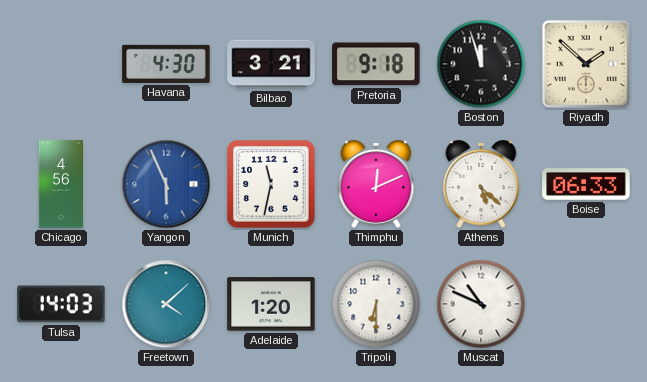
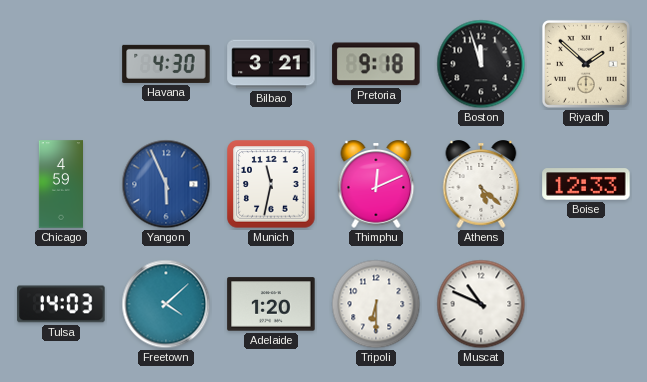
Chicago: 4:56 -> 4:59 (60, 184)
Boise: 06:33 -> 12:33 (586, 184)
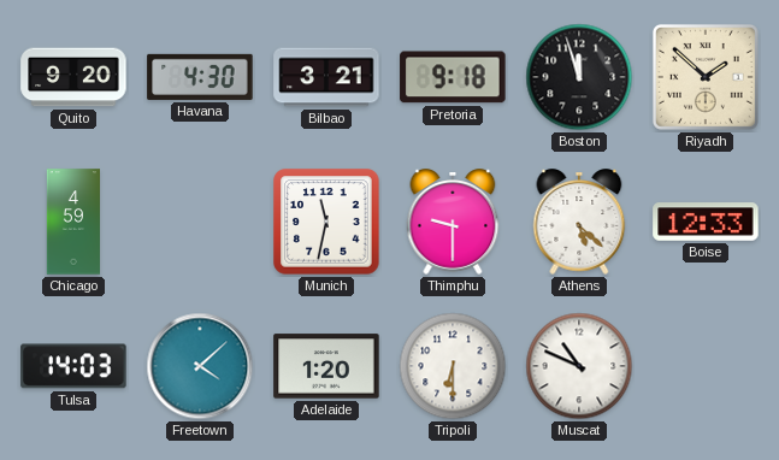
Quito: none -> 9:20 (73, 77)
Yangon: 5:56 -> none (166, 184)
Thimphu: 12:11 -> 9:30 (453, 222)
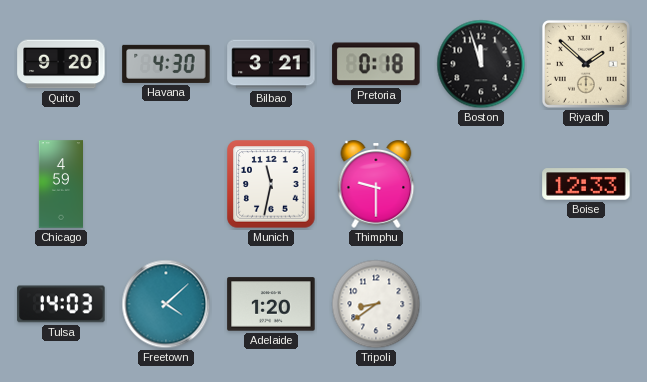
Pretoria: 9:18 -> 0:18 (376, 64)
Athens: 5:22 -> none (579, 222)
Tripoli: 6:30 -> 8:39 (376, 304)
Muscat: 10:49 -> none (579, 366)
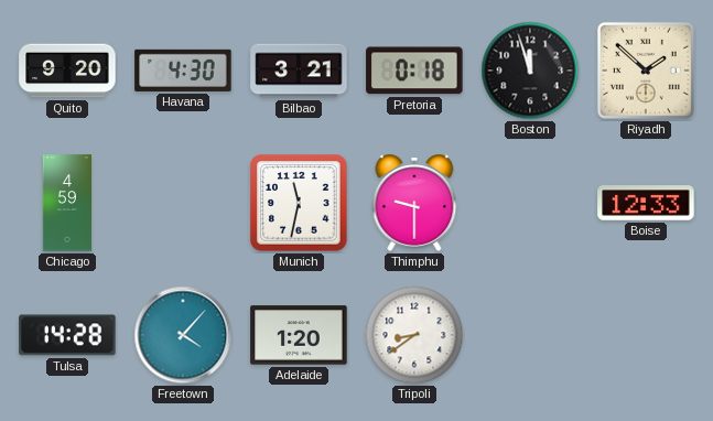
Tulsa: 14:03 -> 14:28 (67, 335)
Freetown: 4:08 -> 4:07 (183, 335)
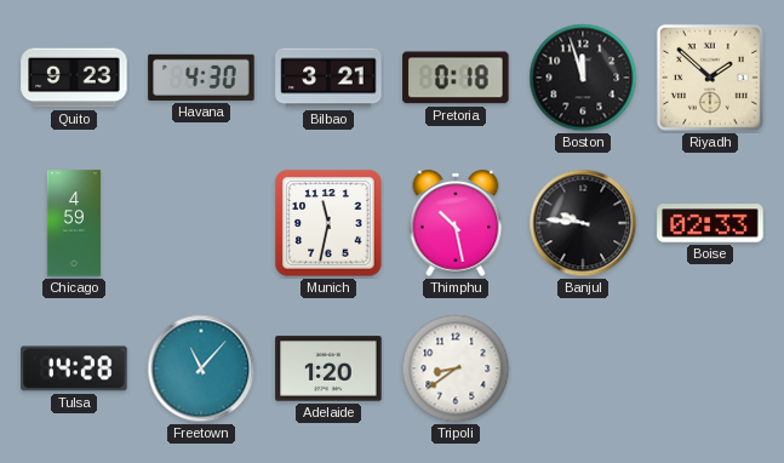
Quito: 9:20 -> 9:23 (74, 78)
Thimphu: 9:30 -> 10:28 (456, 223)
Banjul: none -> 9:46 (583, 223)
Boise: 12:33 -> 02:33 (710, 223)
Freetown: 4:07 -> 11:07 (201, 368)
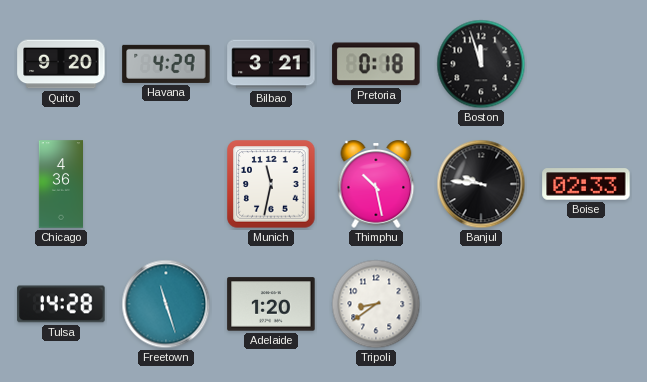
Quito: 9:23 -> 9:20 (61, 64)
Havana: 4:30 -> 4:29 (166, 64)
Riyadh: 1:52 -> none (710, 78)
Chicago: 4:59 -> 4:36 (60, 184)
Freetown: 11:07 -> 11:27 (166, 304)
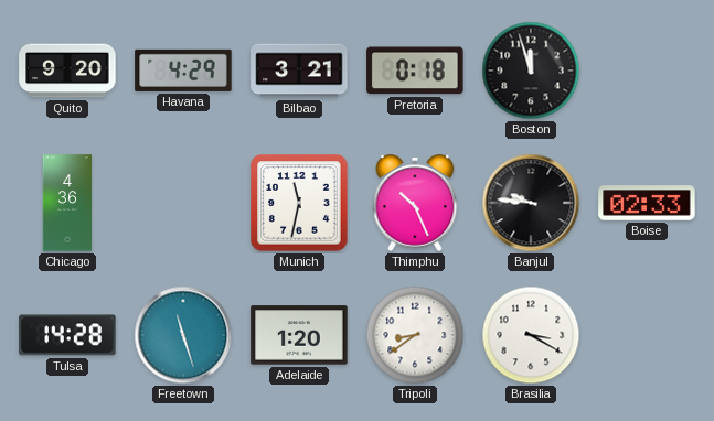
Thimphu: 10:28 -> 10:26 (415, 203)
Brasilia: none -> 3:20 (531, 335)
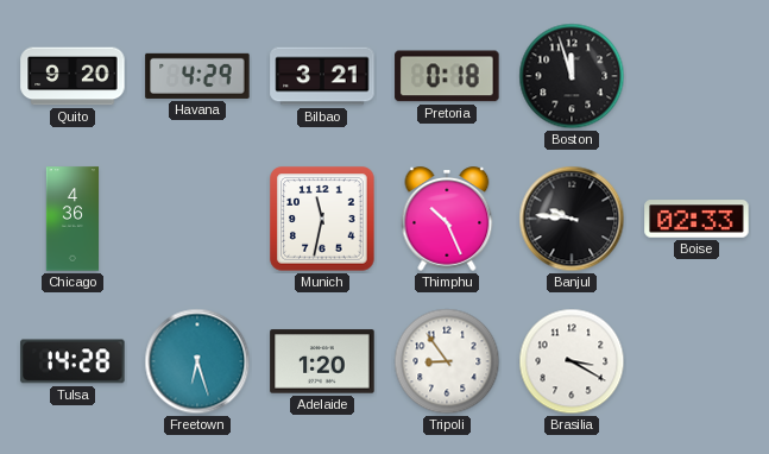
Freetown: 11:27 -> 6:27 (197, 361)
Tripoli: 8:39 -> 8:54 (447, 361)
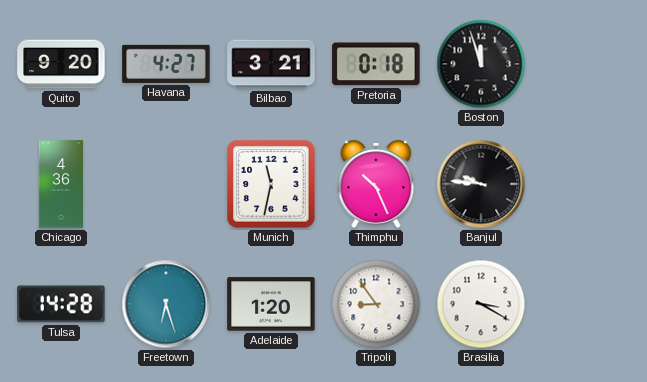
Havana: 4:29 -> 4:27 (166, 64)
Boise: 02:33 -> none (696, 219)
